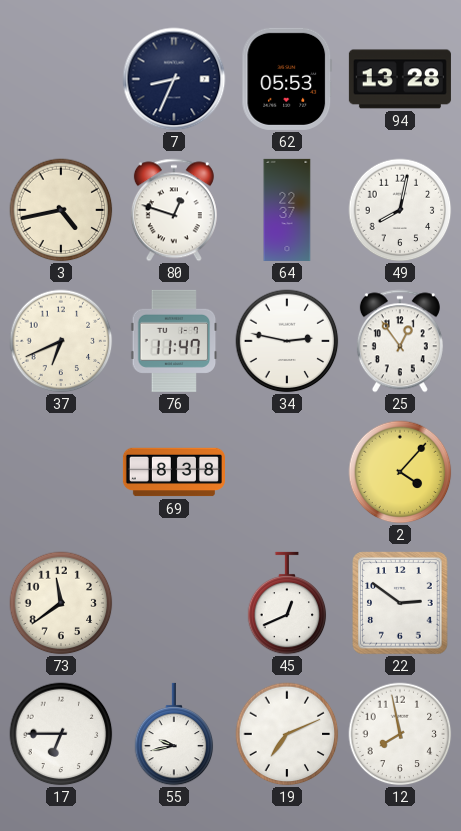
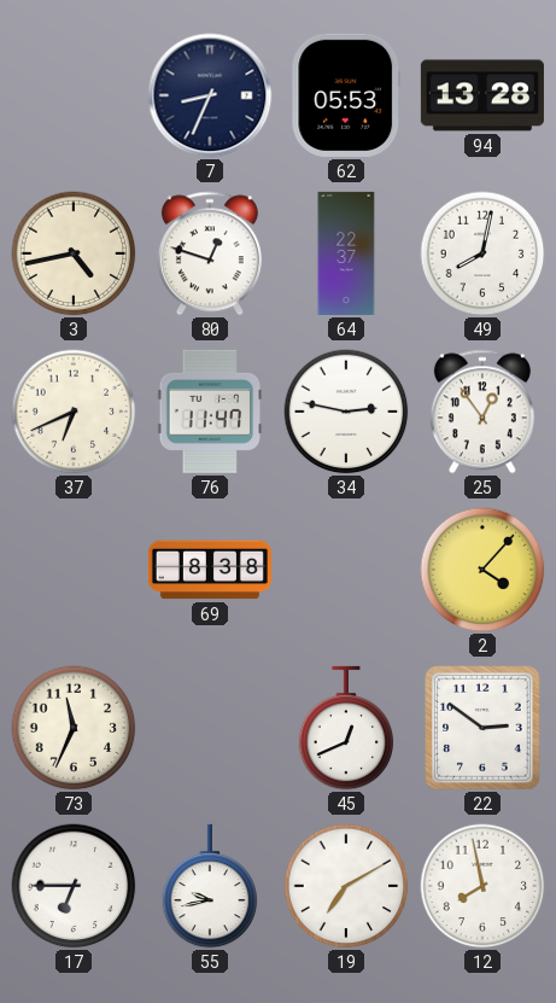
73: 11:39 -> 11:34 (74, 728)
19: 7:11 -> 7:10 (346, 886)
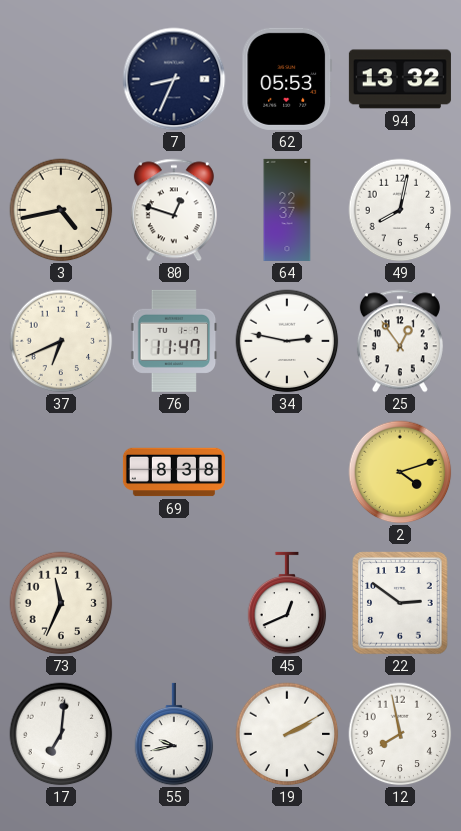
94: 13:28 -> 13:32 (400, 79)
2: 4:07 -> 4:12 (400, 472)
17: 6:45 -> 7:01 (61, 734)
19: 7:10 -> 2:10 (287, 734)
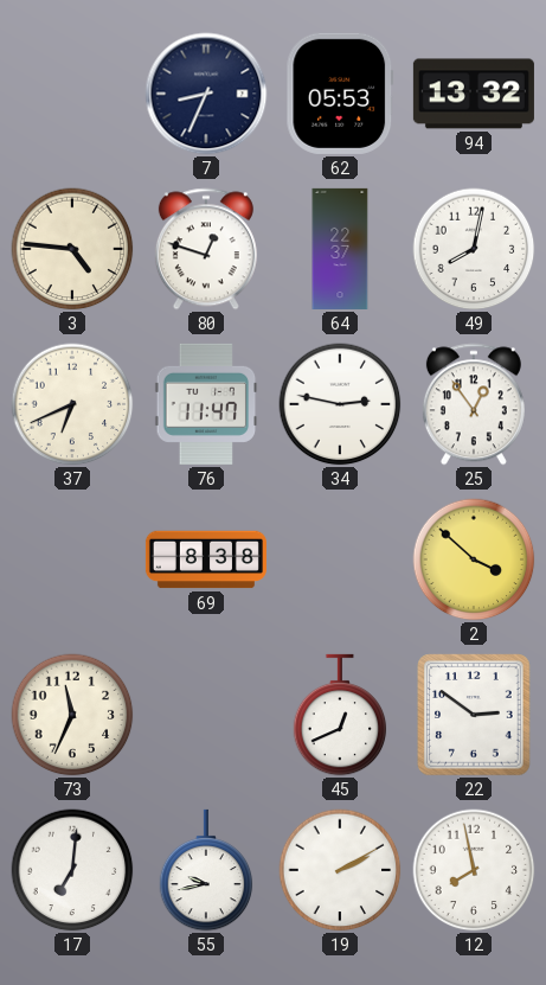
3: 4:43 -> 4:46 (72, 249)
2: 4:12 -> 3:52 (474, 559)
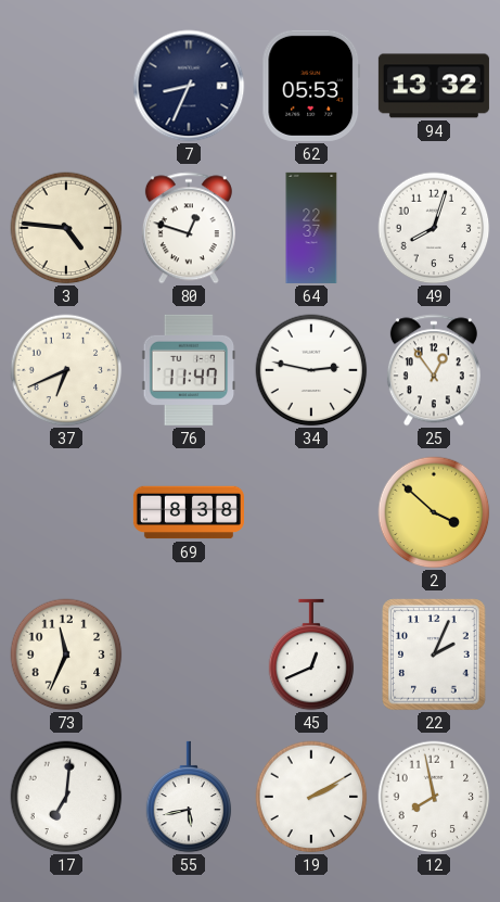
49: 8:02 -> 8:03 (434, 228)
22: 2:51 -> 2:04 (434, 655)
55: 9:43 -> 5:43 (189, 797)
